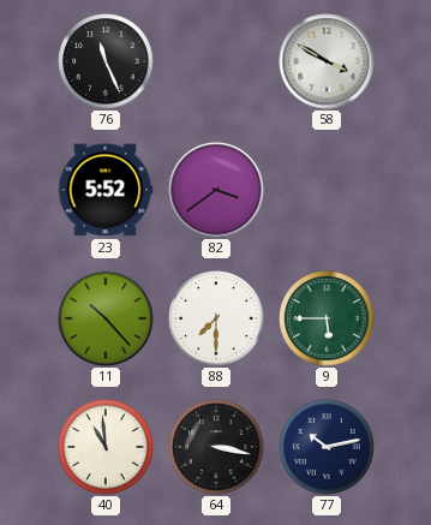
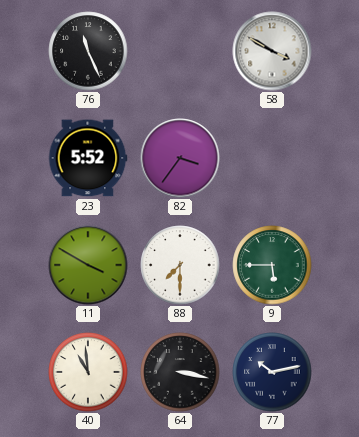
82: 3:39 -> 3:36 (180, 158)
11: 10:23 -> 3:50 (88, 265)
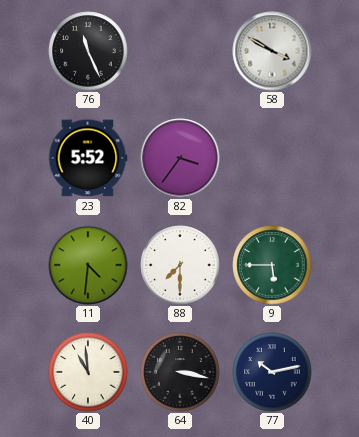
11: 3:50 -> 4:31 (88, 265)
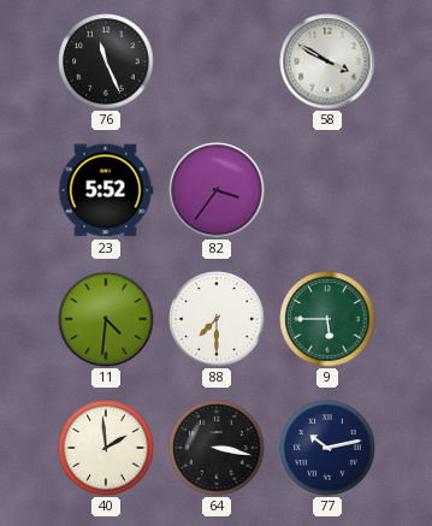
40: 10:59 -> 1:59 (106, 448)
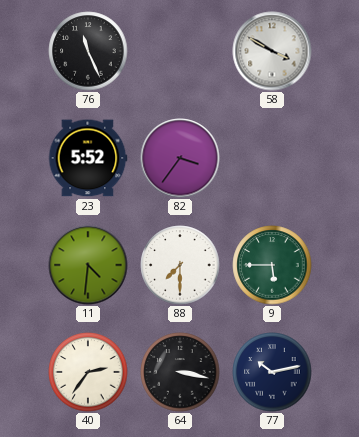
40: 1:59 -> 2:36 (88, 372)
